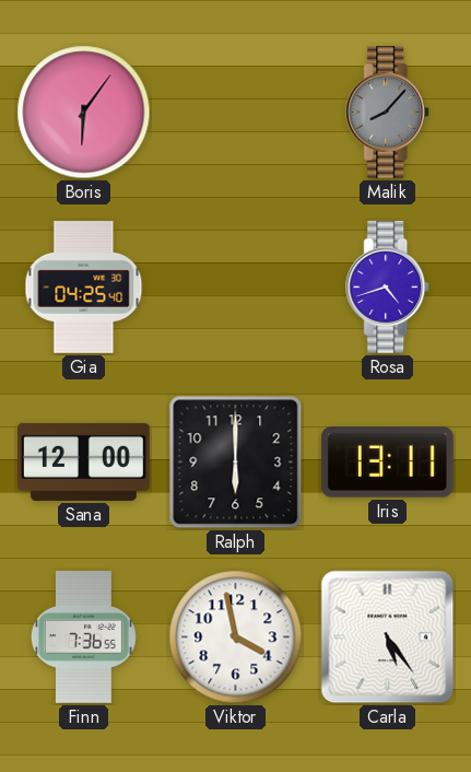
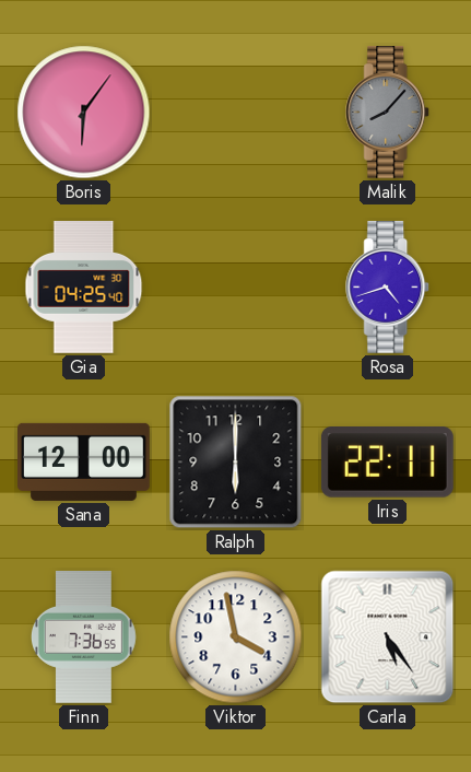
Iris: 13:11 -> 22:11 (387, 463)
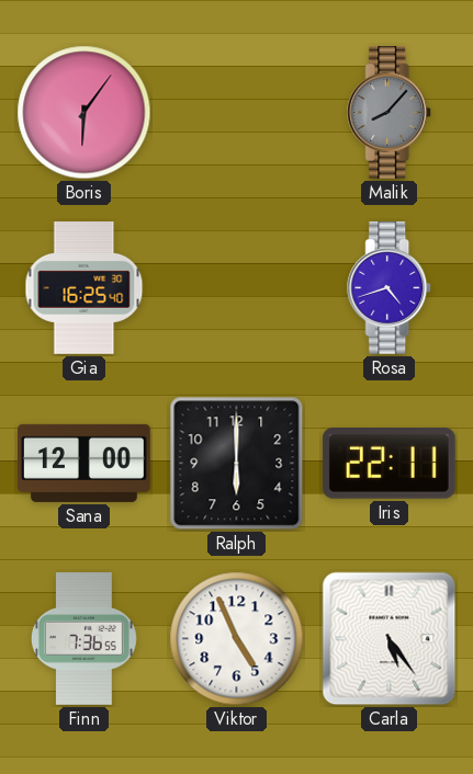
Gia: 04:25 -> 16:25 (85, 288)
Viktor: 3:58 -> 4:56 (237, 639)
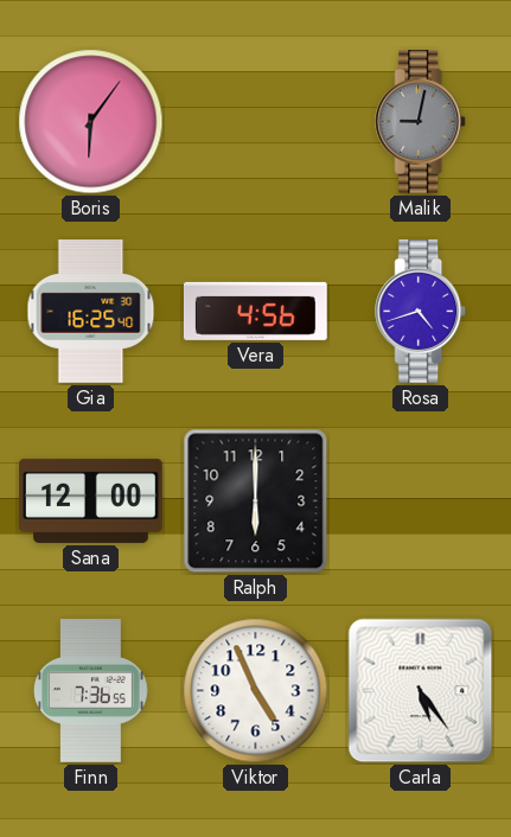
Malik: 8:07 -> 9:02 (421, 122)
Vera: none -> 4:56 (255, 311)
Iris: 22:11 -> none (388, 464)
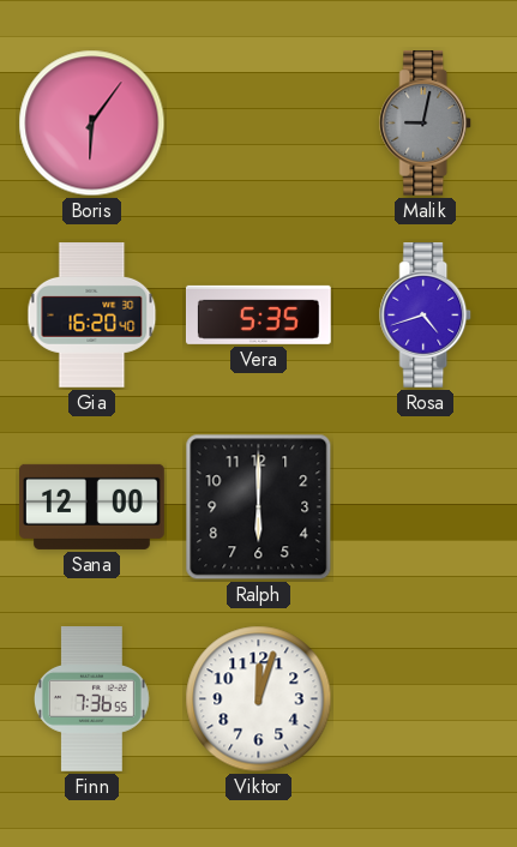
Gia: 16:25 -> 16:20 (92, 316)
Vera: 4:56 -> 5:35 (258, 314)
Viktor: 4:56 -> 12:03 (259, 699)
Carla: 5:24 -> none (421, 691)
